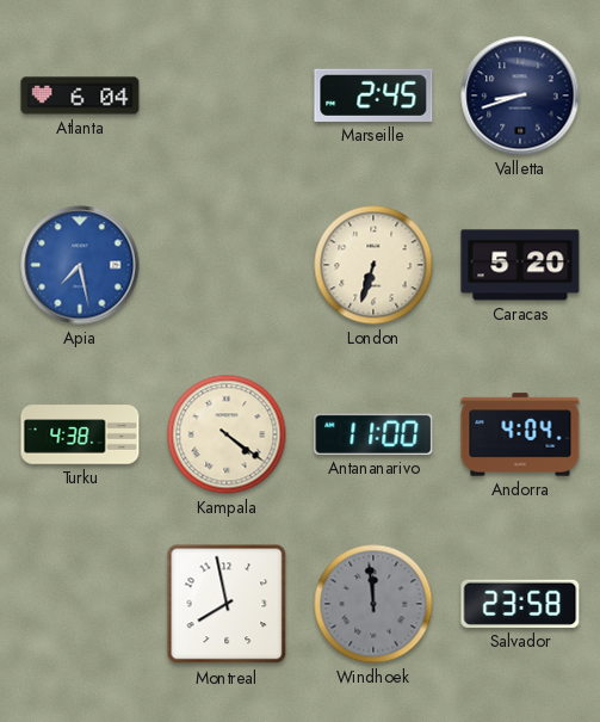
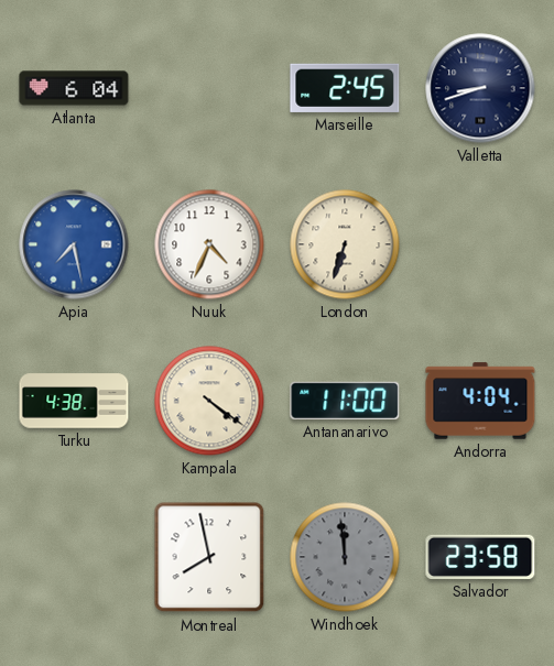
Nuuk: none -> 4:34 (209, 244)
Caracas: 5:20 -> none (520, 265)
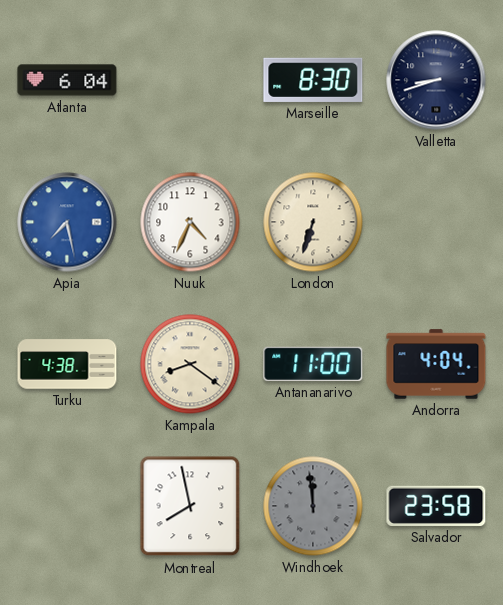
Marseille: 2:45 -> 8:30 (313, 80)
Kampala: 4:21 -> 8:21 (190, 364)
